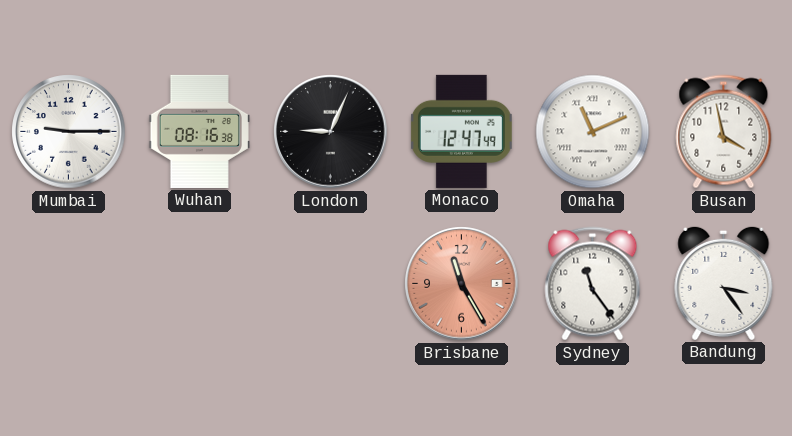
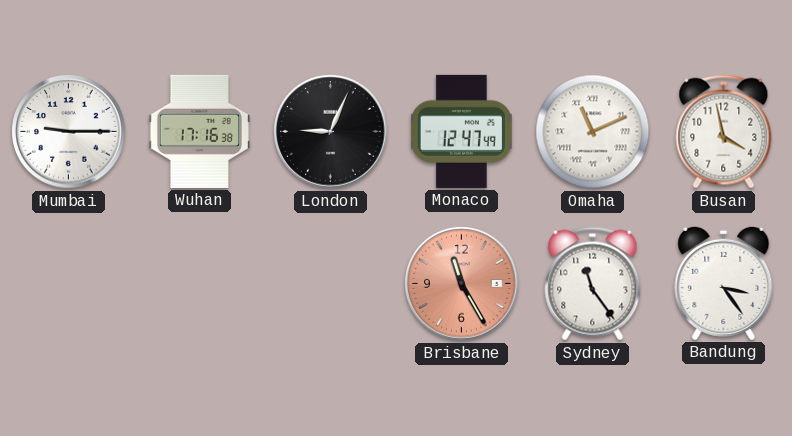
Wuhan: 08:16 -> 17:16 (199, 131)
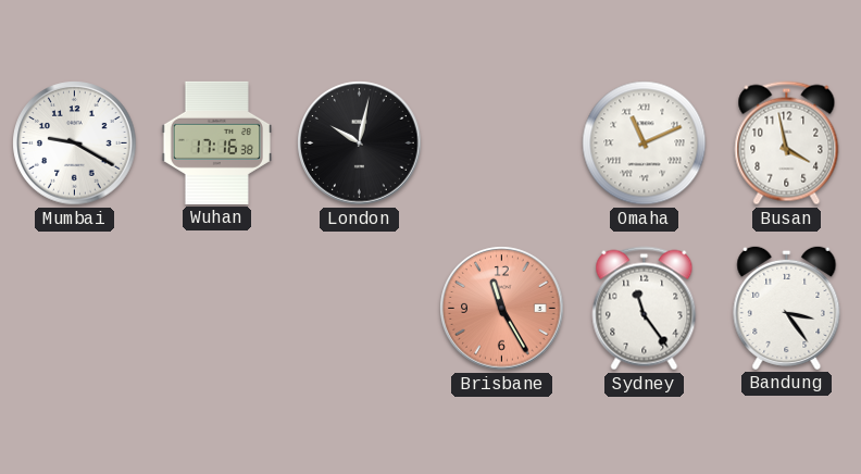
Mumbai: 9:15 -> 9:20 (75, 144)
London: 9:04 -> 10:02 (360, 144)
Monaco: 12:47 -> none (461, 131)
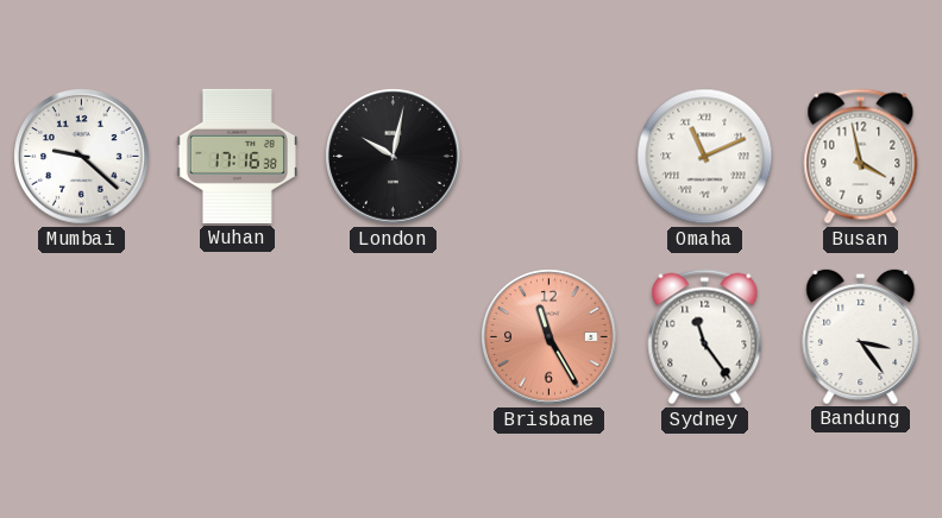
Mumbai: 9:20 -> 9:22 (82, 157)
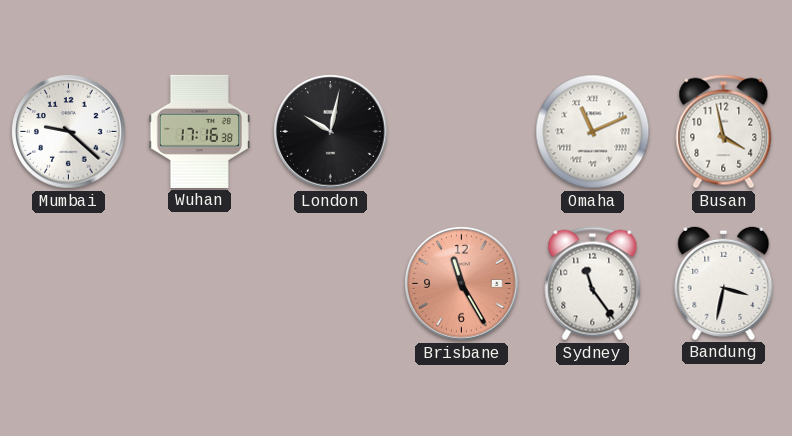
Bandung: 3:24 -> 3:32 (724, 283)
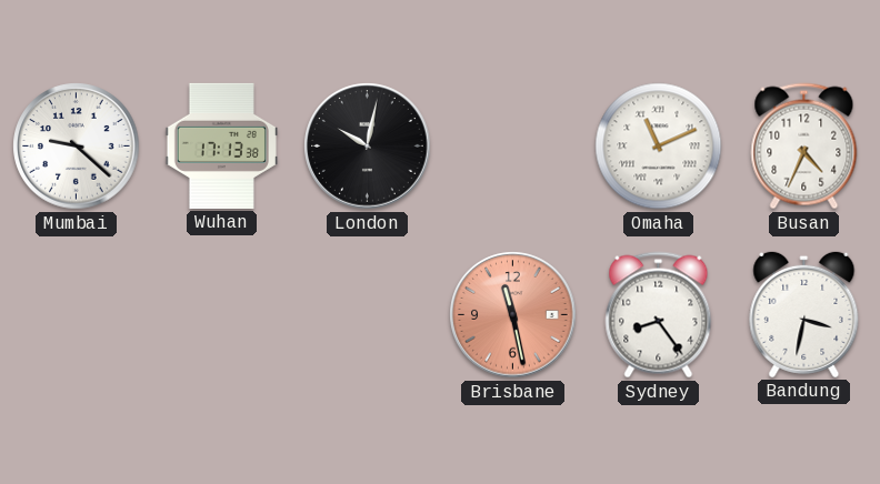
Wuhan: 17:16 -> 17:13 (221, 145)
Busan: 3:58 -> 4:34 (804, 147)
Brisbane: 11:25 -> 11:28 (513, 315)
Sydney: 11:24 -> 8:24 (659, 315)
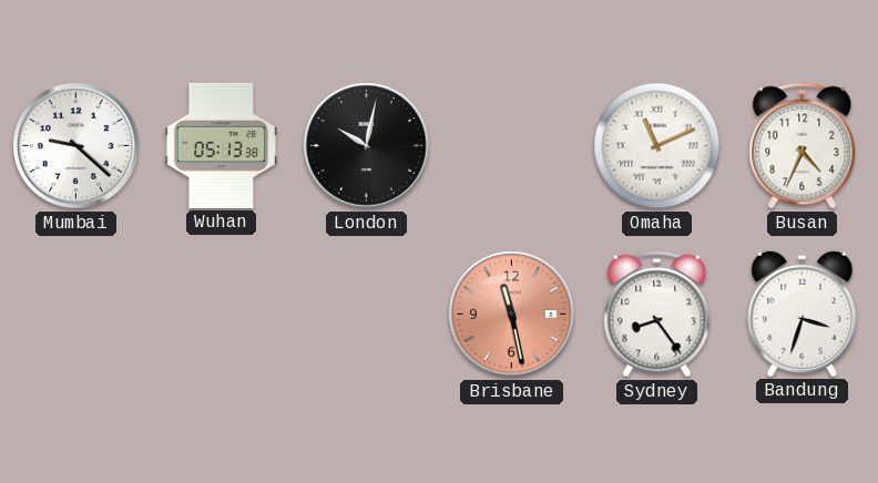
Wuhan: 17:13 -> 05:13 (221, 145)
Bandung: 3:32 -> 3:33 (803, 314)
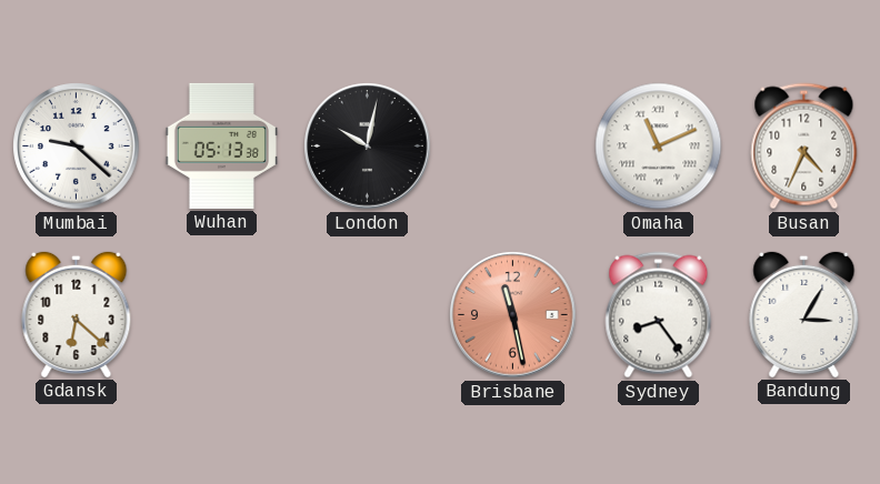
Gdansk: none -> 6:22 (77, 314)
Bandung: 3:33 -> 3:05 (804, 314)
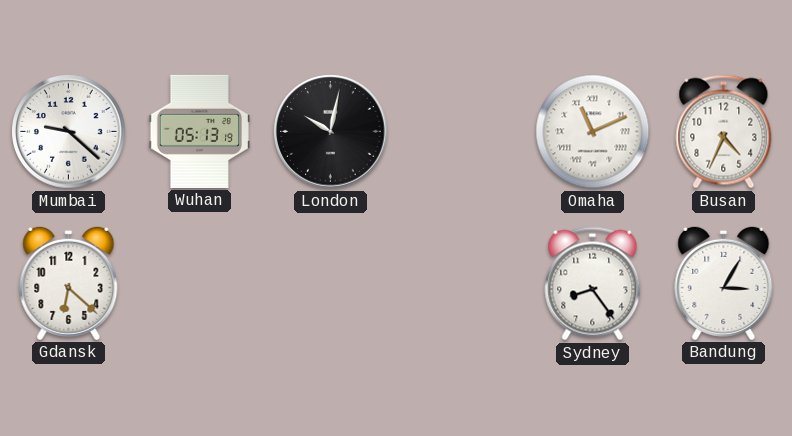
Wuhan: 05:13:38 -> 05:13:19 (199, 131)
Brisbane: 11:28 -> none (513, 315)
